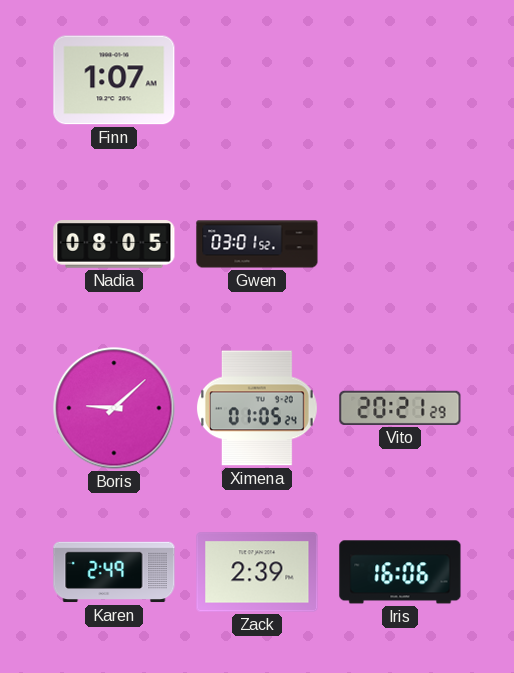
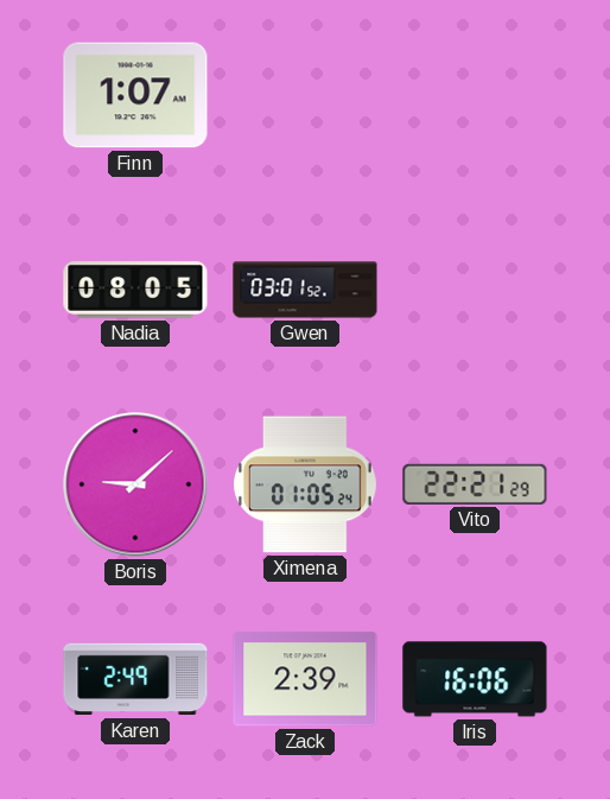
Vito: 20:21 -> 22:21 (475, 484)
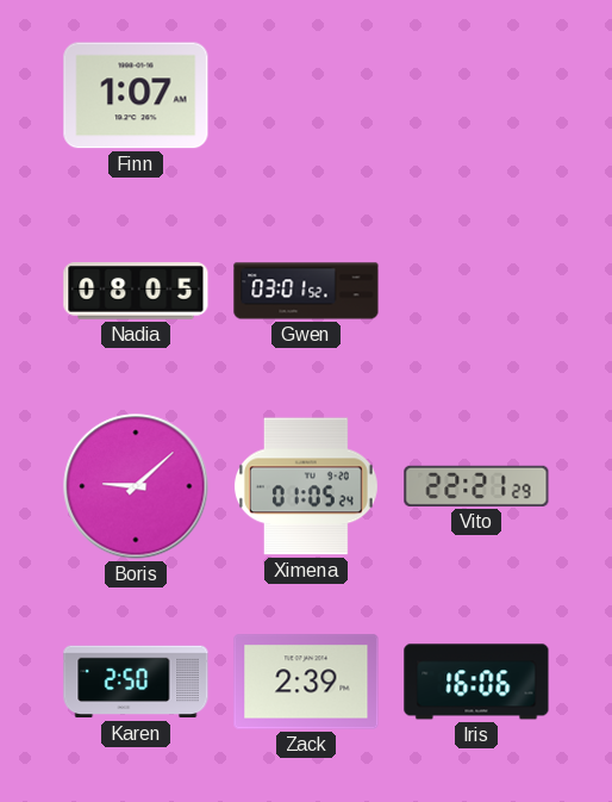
Karen: 2:49 -> 2:50 (136, 682)
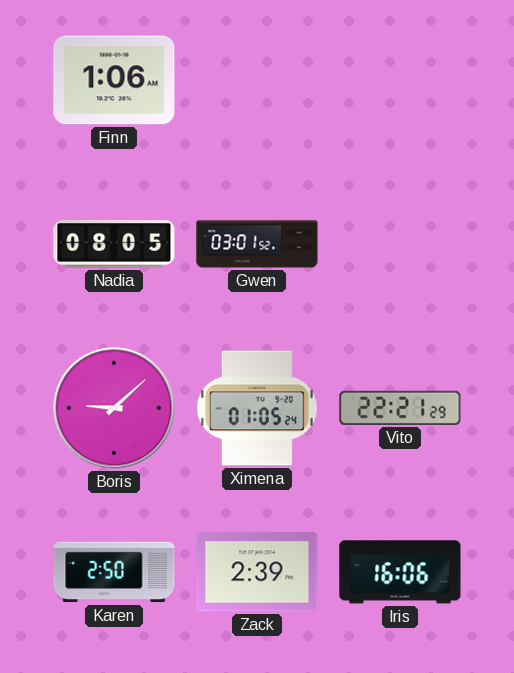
Finn: 1:07 -> 1:06 (114, 80)
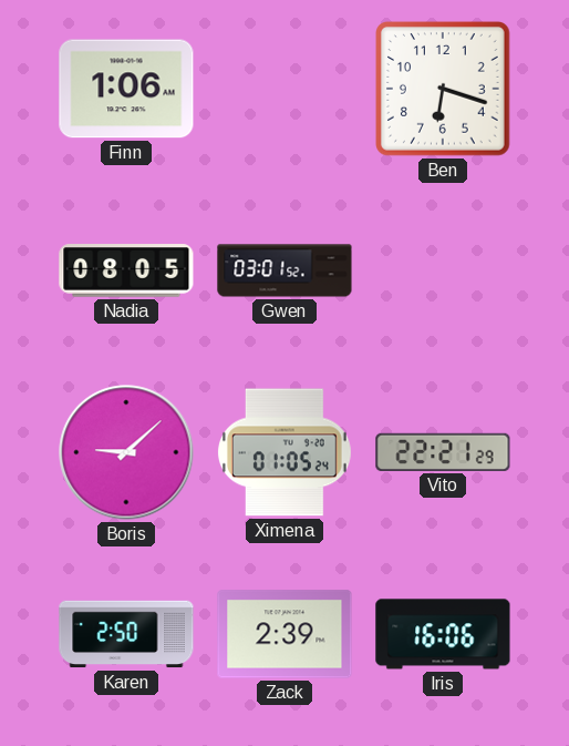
Ben: none -> 6:18 (444, 90)
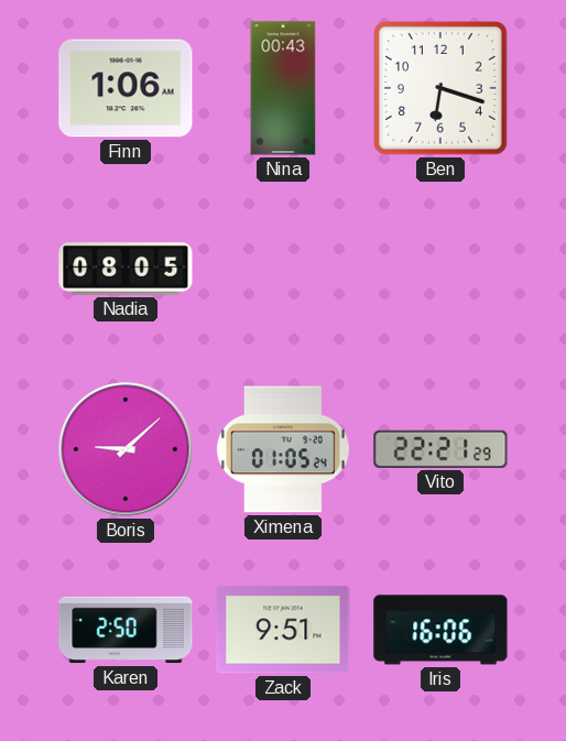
Nina: none -> 00:43 (283, 88)
Gwen: 03:01 -> none (284, 270)
Zack: 2:39 -> 9:51 (283, 630)
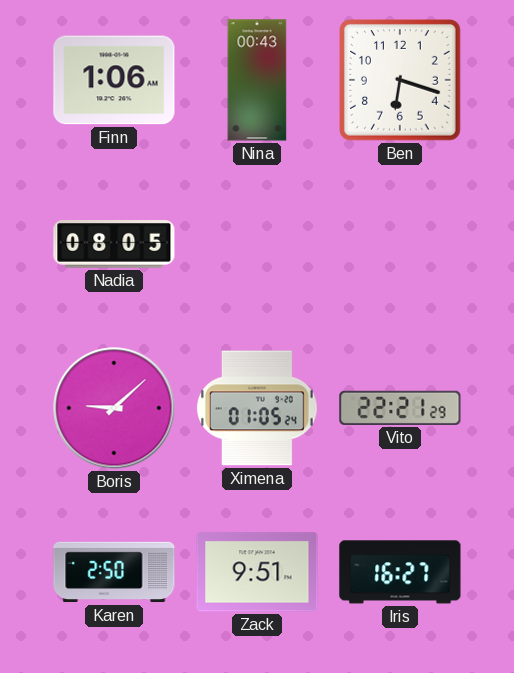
Iris: 16:06 -> 16:27 (400, 572)
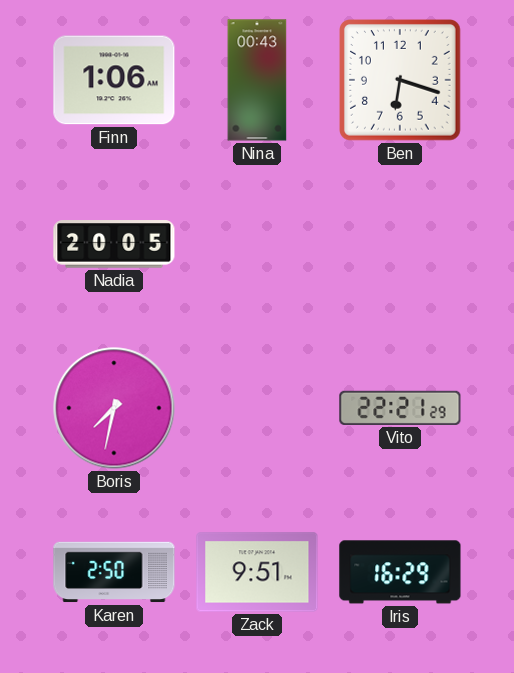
Nadia: 08:05 -> 20:05 (114, 244)
Boris: 9:08 -> 7:32 (114, 408)
Ximena: 01:05 -> none (257, 408)
Iris: 16:27 -> 16:29 (400, 572)
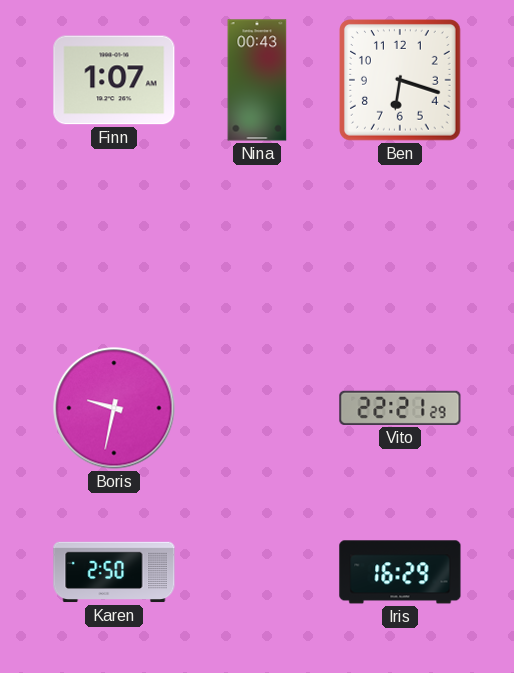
Finn: 1:06 -> 1:07 (114, 80)
Nadia: 20:05 -> none (114, 244)
Boris: 7:32 -> 9:32 (114, 408)
Zack: 9:51 -> none (257, 572)
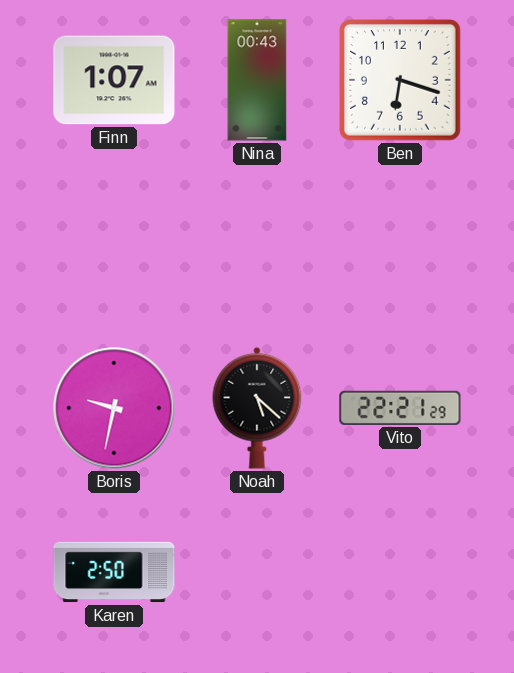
Noah: none -> 5:22 (257, 408)
Iris: 16:29 -> none (400, 572)
